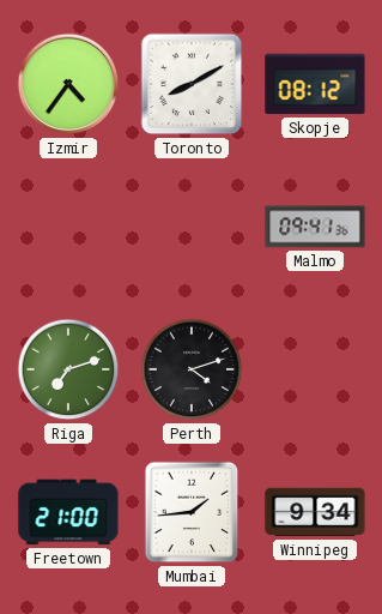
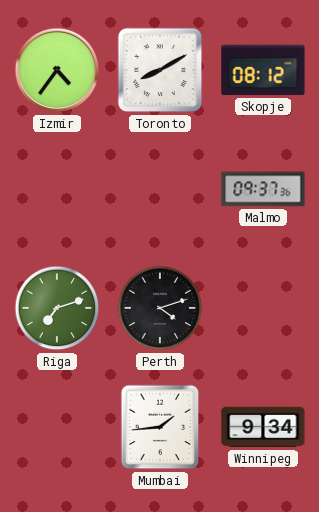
Malmo: 09:41 -> 09:37 (263, 189)
Freetown: 21:00 -> none (68, 512)
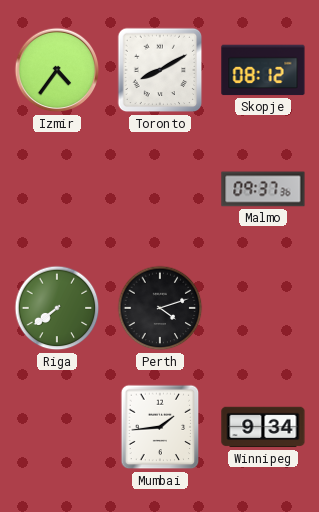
Riga: 7:12 -> 7:39 (57, 308)
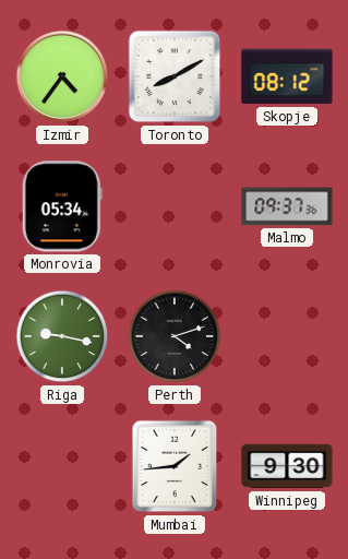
Monrovia: none -> 05:34 (62, 206)
Riga: 7:39 -> 9:17 (62, 336)
Winnipeg: 9:34 -> 9:30 (287, 466)
